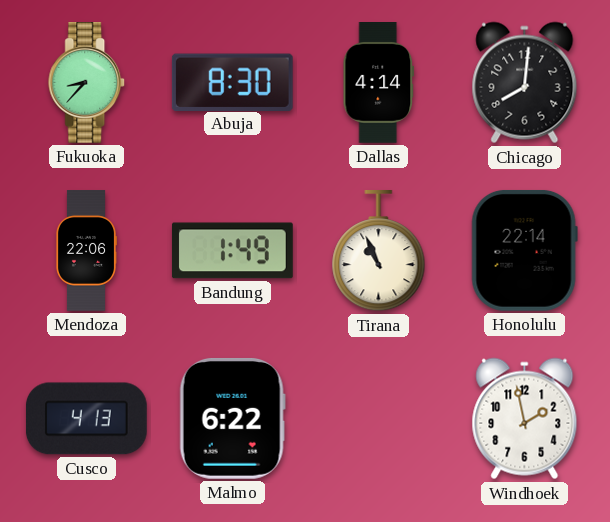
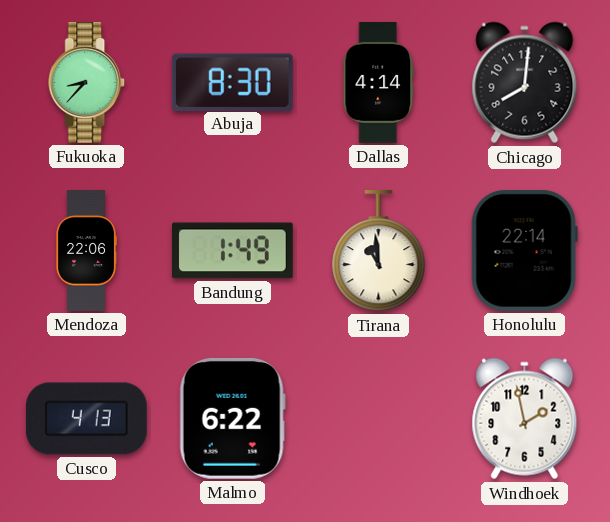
Tirana: 10:56 -> 10:59 (379, 252)
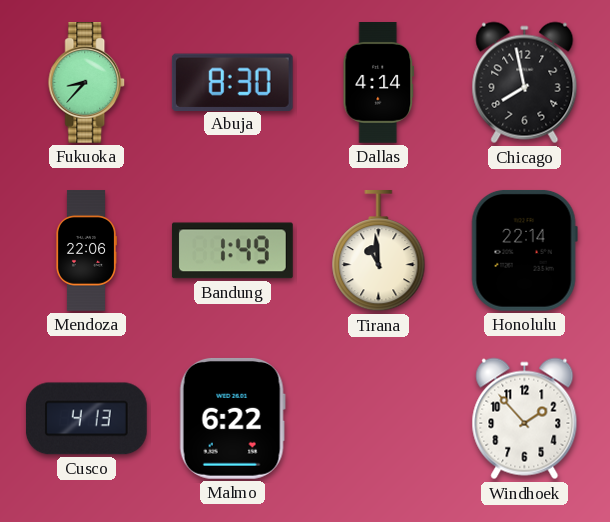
Chicago: 8:01 -> 7:58 (525, 83)
Windhoek: 1:58 -> 1:53 (525, 419)
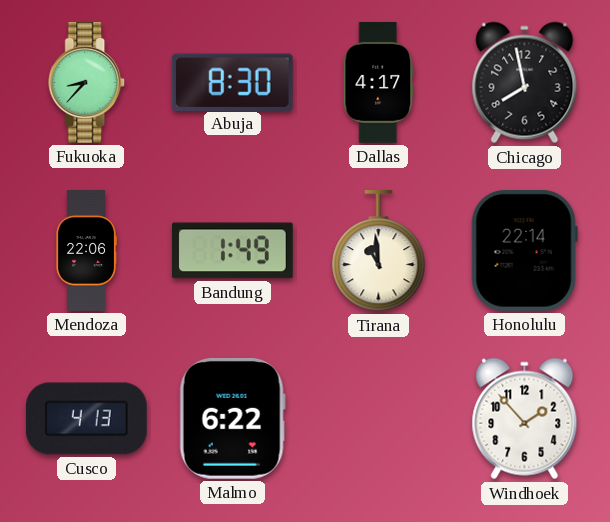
Dallas: 4:14 -> 4:17 (379, 83)
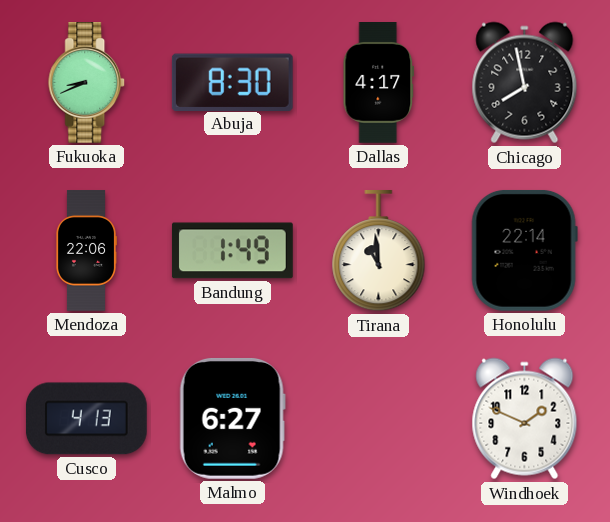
Fukuoka: 8:37 -> 8:41 (87, 83)
Malmo: 6:22 -> 6:27 (232, 418)
Windhoek: 1:53 -> 1:49 (525, 419)
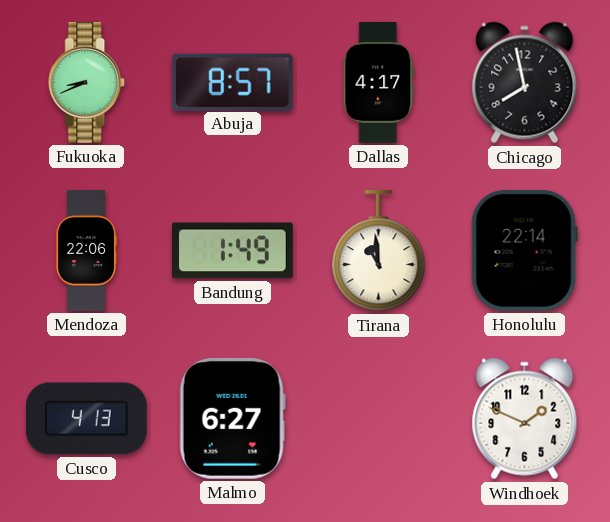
Abuja: 8:30 -> 8:57 (232, 82)
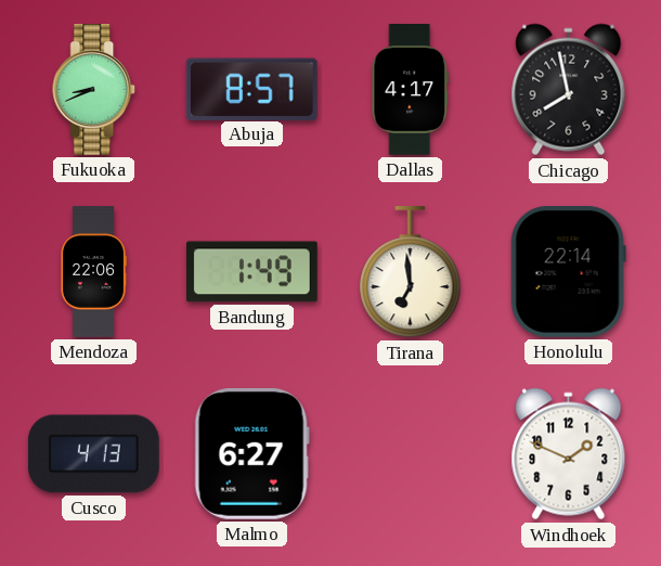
Tirana: 10:59 -> 6:59 (411, 273)
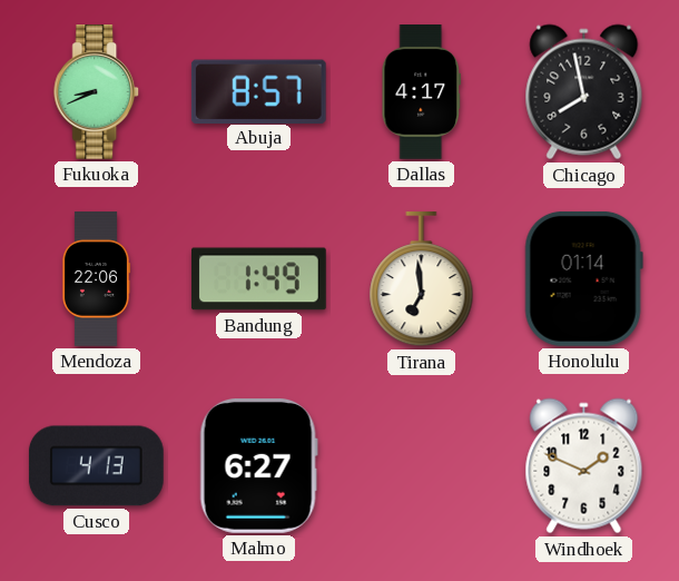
Honolulu: 22:14 -> 01:14 (583, 278)
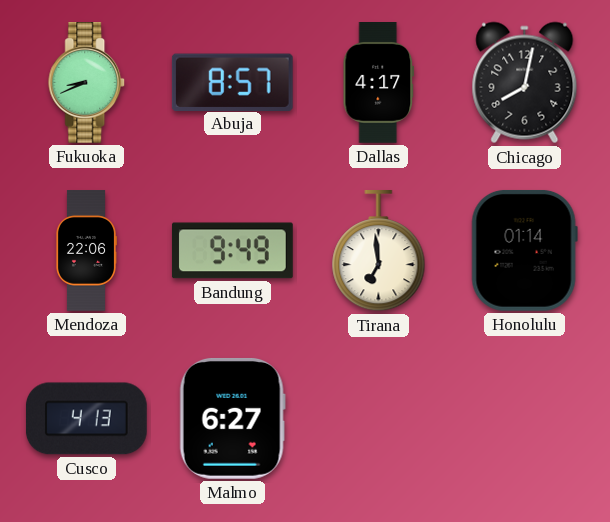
Chicago: 7:58 -> 8:02 (525, 83)
Bandung: 1:49 -> 9:49 (232, 251)
Windhoek: 1:49 -> none (584, 466)
